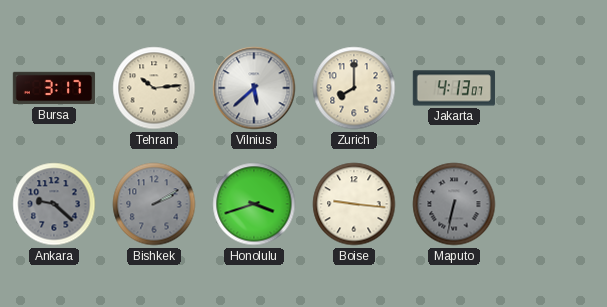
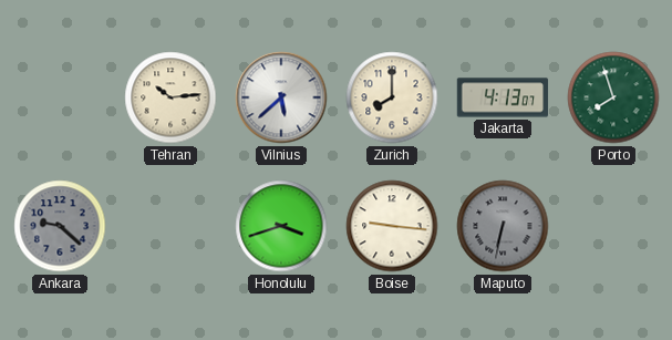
Bursa: 3:17 -> none (54, 88)
Porto: none -> 7:57 (613, 97)
Bishkek: 2:10 -> none (154, 204)
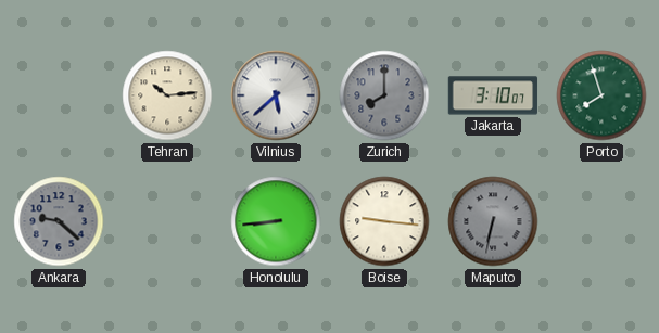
Zurich dial: cream -> grey (384, 95)
Jakarta: 4:13 -> 3:10 (493, 95)
Honolulu: 3:42 -> 8:44 (276, 221)
